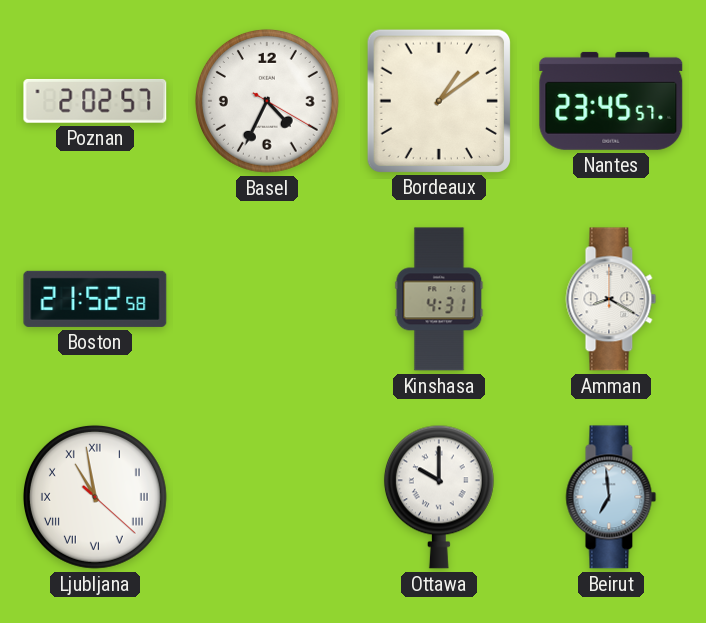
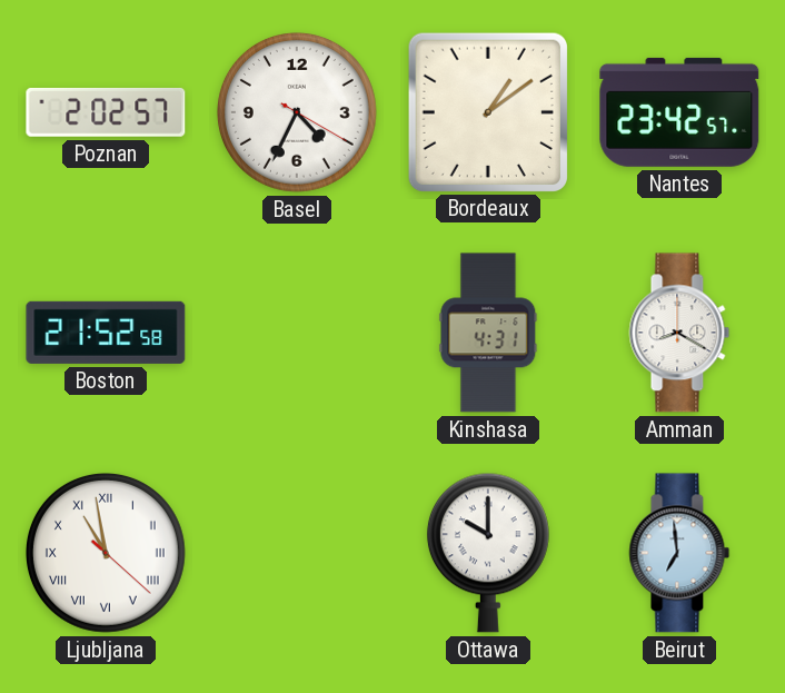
Nantes: 23:45 -> 23:42 (679, 112)
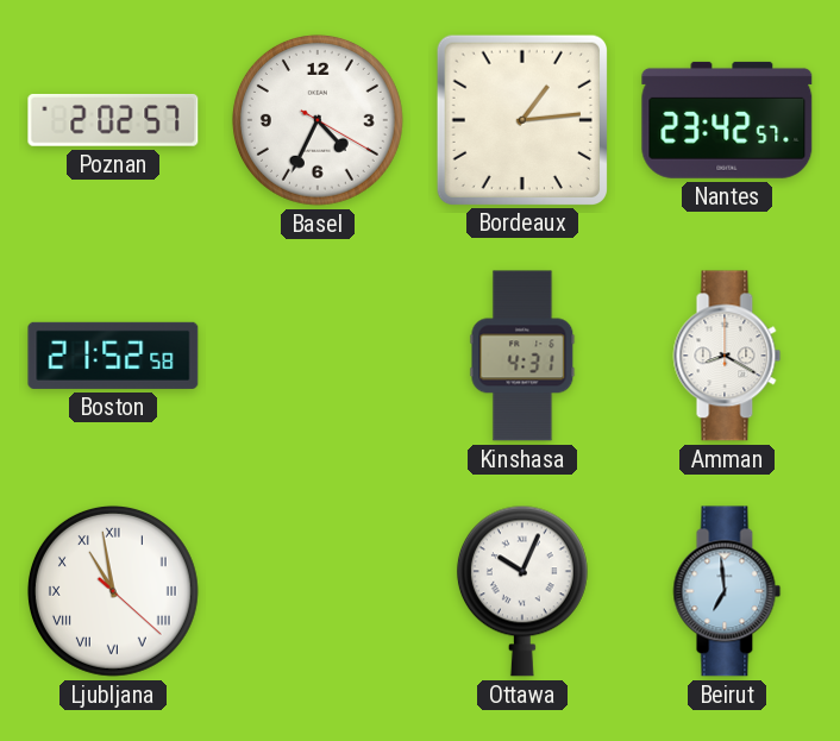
Bordeaux: 1:09 -> 1:14 (521, 119)
Ottawa: 10:00 -> 10:04 (522, 591)
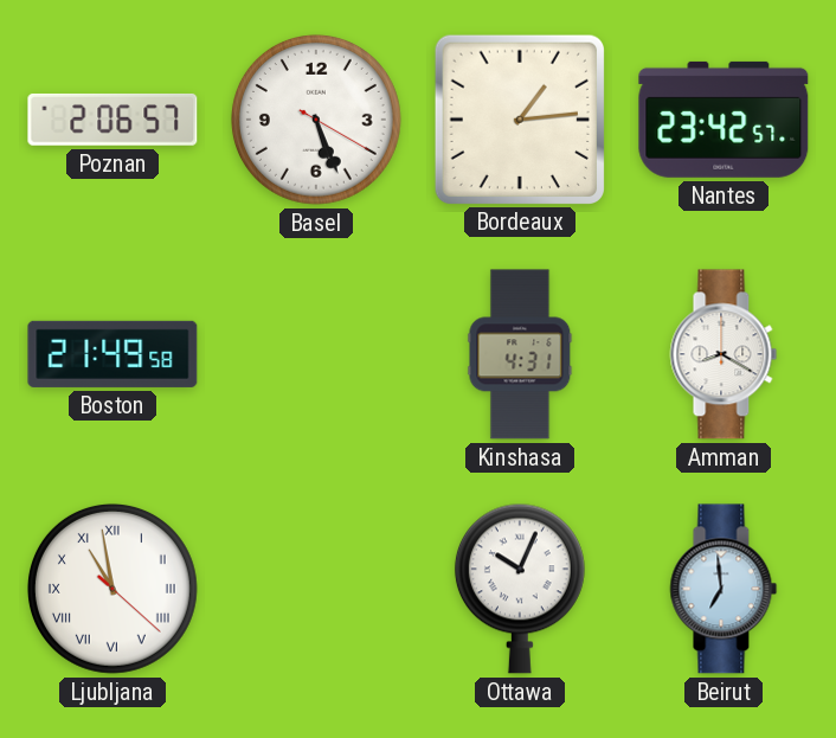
Poznan: 2:02 -> 2:06 (112, 120)
Basel: 4:34 -> 5:26 (316, 120)
Boston: 21:52 -> 21:49 (112, 354)
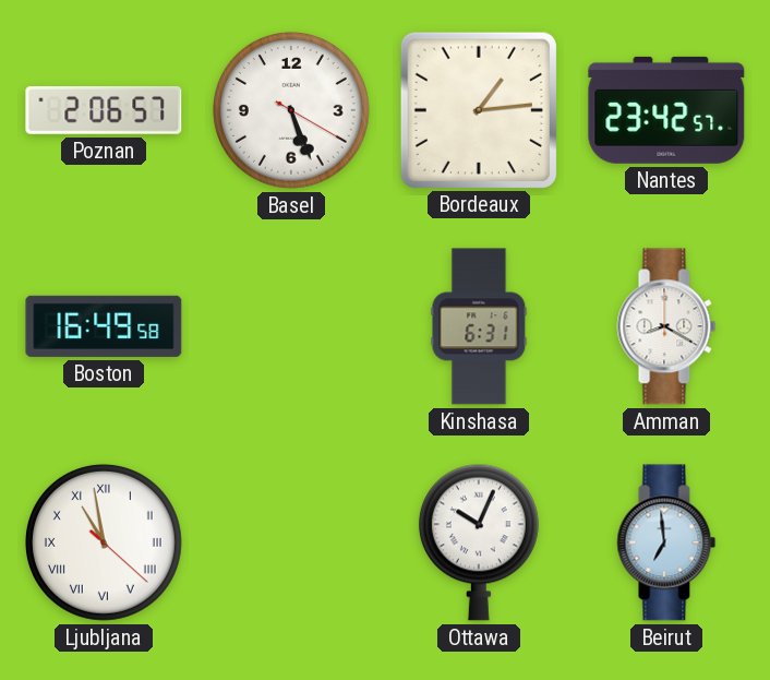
Boston: 21:49 -> 16:49 (104, 326)
Kinshasa: 4:31 -> 6:31 (479, 326)
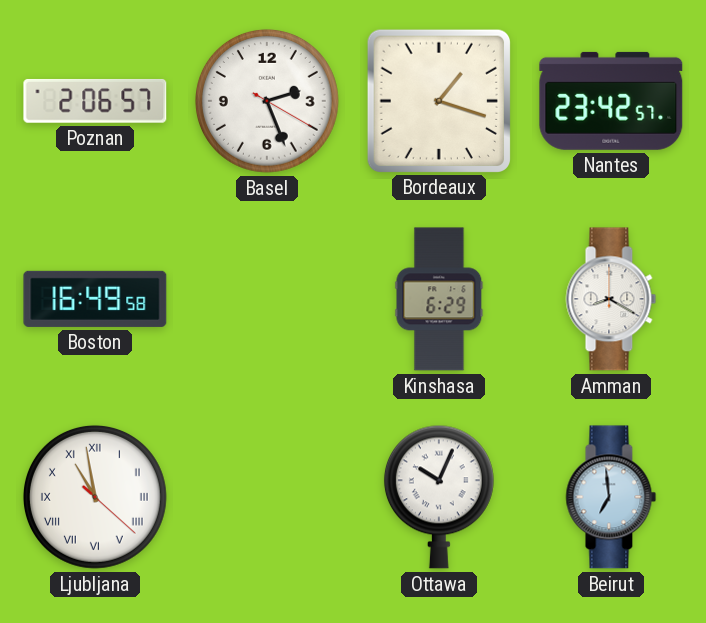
Basel: 5:26 -> 2:26 (267, 101)
Bordeaux: 1:14 -> 1:18 (438, 100)
Kinshasa: 6:31 -> 6:29 (439, 299)
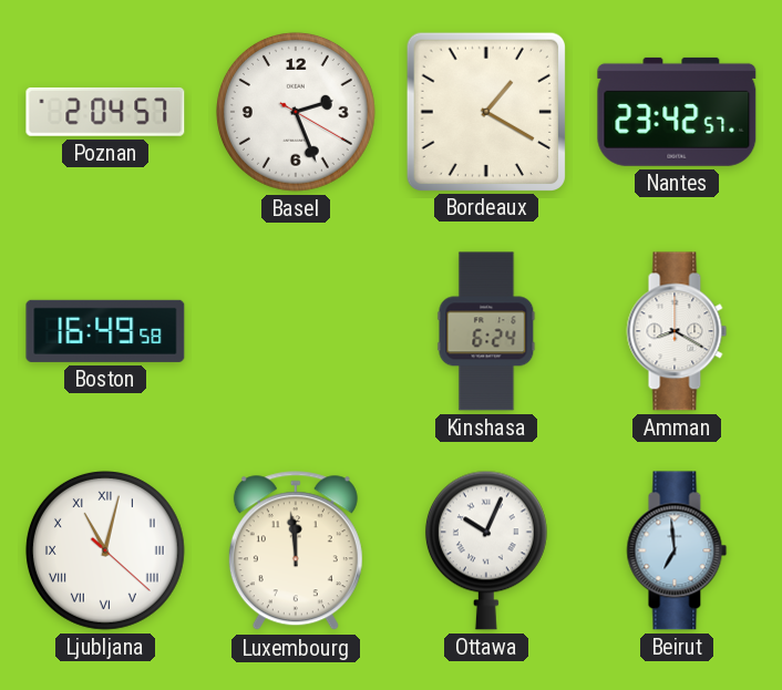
Poznan: 2:06 -> 2:04 (105, 112)
Bordeaux: 1:18 -> 1:20 (485, 111)
Kinshasa: 6:29 -> 6:24 (486, 331)
Ljubljana: 10:58 -> 11:02 (105, 550)
Luxembourg: none -> 11:59 (296, 552)
